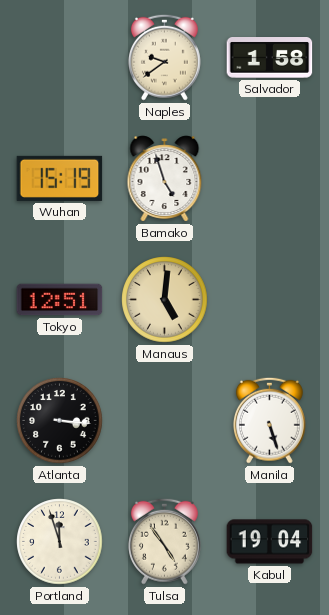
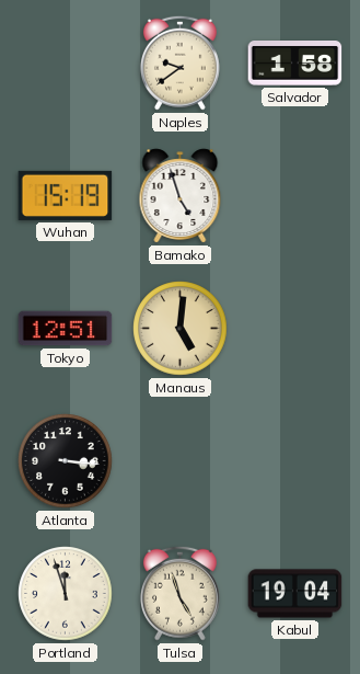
Manila: 5:27 -> none (269, 420)
Tulsa: 4:54 -> 4:57 (179, 593)
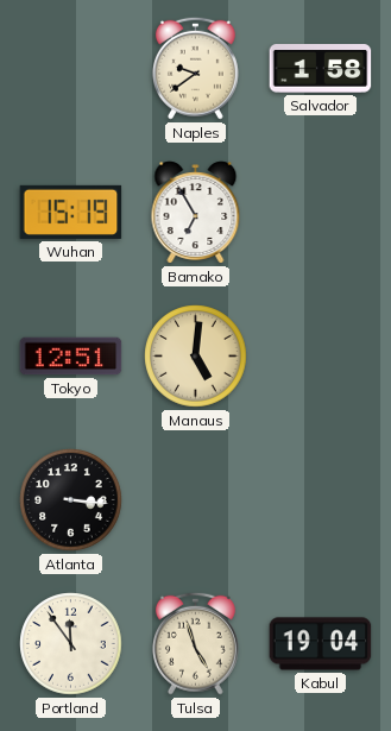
Bamako: 4:57 -> 6:55 (196, 213)
Portland: 11:57 -> 11:54 (71, 644)
